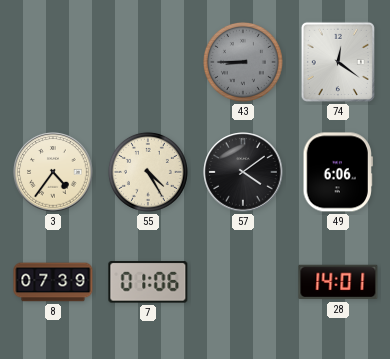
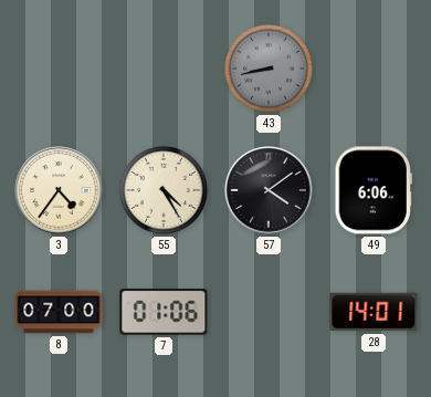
43: 8:45 -> 8:43 (269, 69)
74: 12:21 -> none (338, 62)
8: 07:39 -> 07:00 (59, 312)
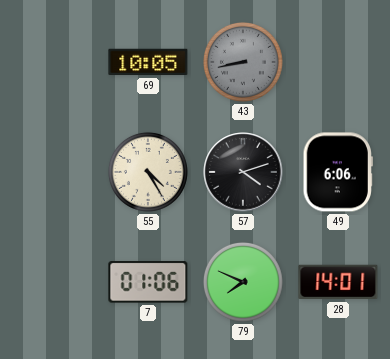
69: none -> 10:05 (148, 62)
3: 4:36 -> none (59, 190)
57: 4:09 -> 4:12 (243, 172)
8: 07:00 -> none (59, 312)
79: none -> 7:49 (243, 282)
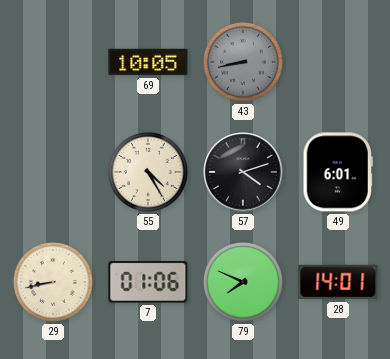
49: 6:06 -> 6:01 (337, 172)
29: none -> 8:43 (53, 282)
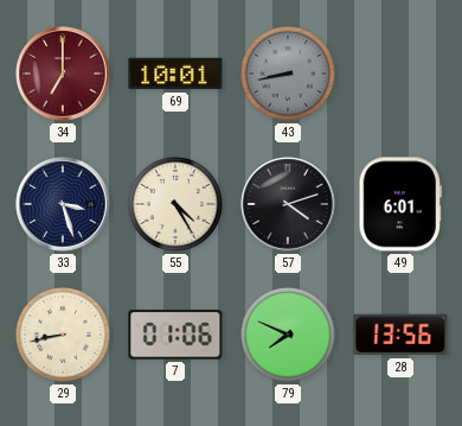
34: none -> 7:00 (63, 74)
69: 10:05 -> 10:01 (175, 74)
33: none -> 3:27 (63, 204)
28: 14:01 -> 13:56 (400, 335)
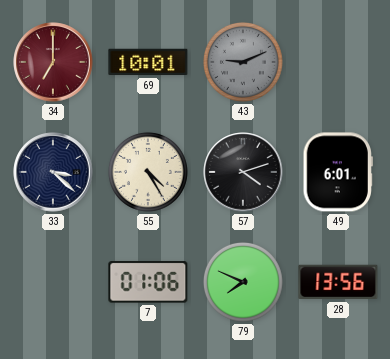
43: 8:43 -> 9:11 (243, 62)
33: 3:27 -> 3:22 (53, 172)
29: 8:43 -> none (63, 335)
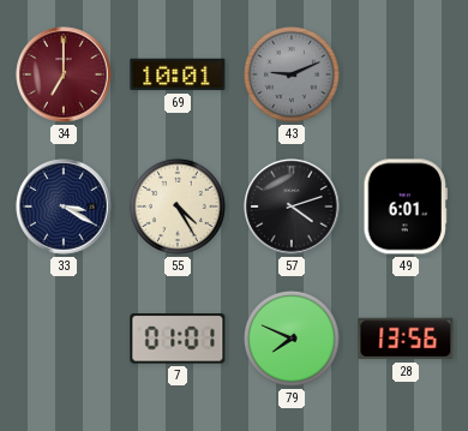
33: 3:22 -> 3:20 (64, 206)
7: 01:06 -> 01:01 (178, 339)
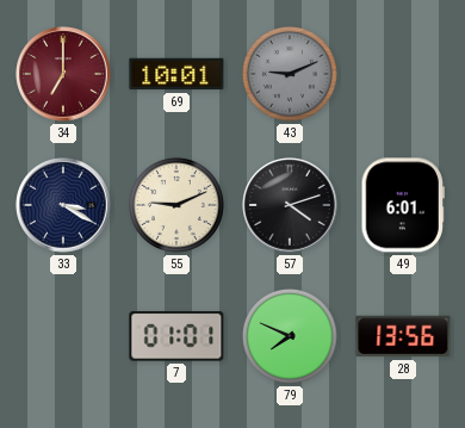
55: 4:25 -> 9:11 (176, 205)
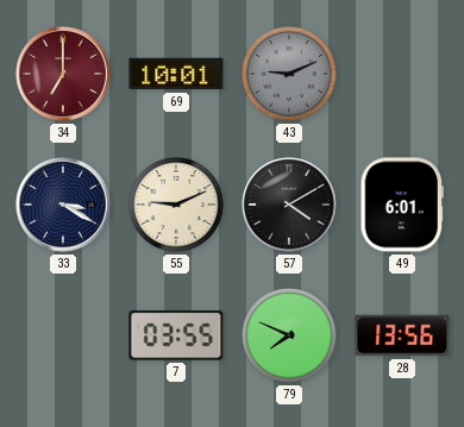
57: 4:12 -> 4:10 (289, 205)
7: 01:01 -> 03:55 (176, 335)
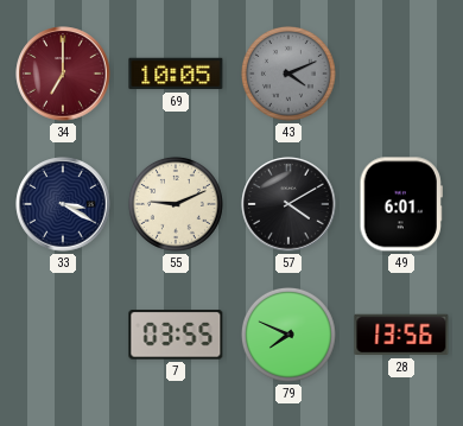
69: 10:01 -> 10:05 (176, 74)
43: 9:11 -> 4:11 (288, 74)
